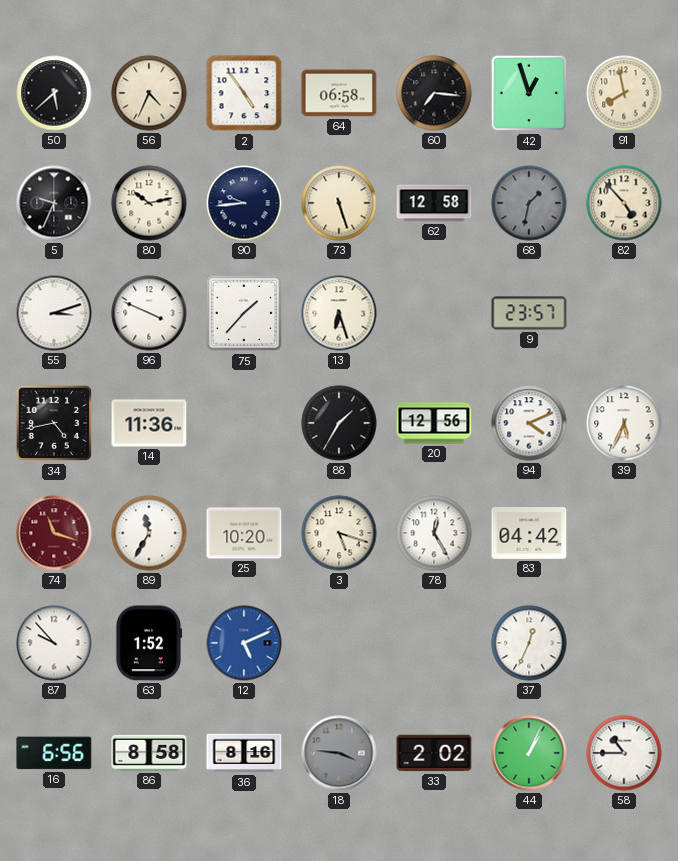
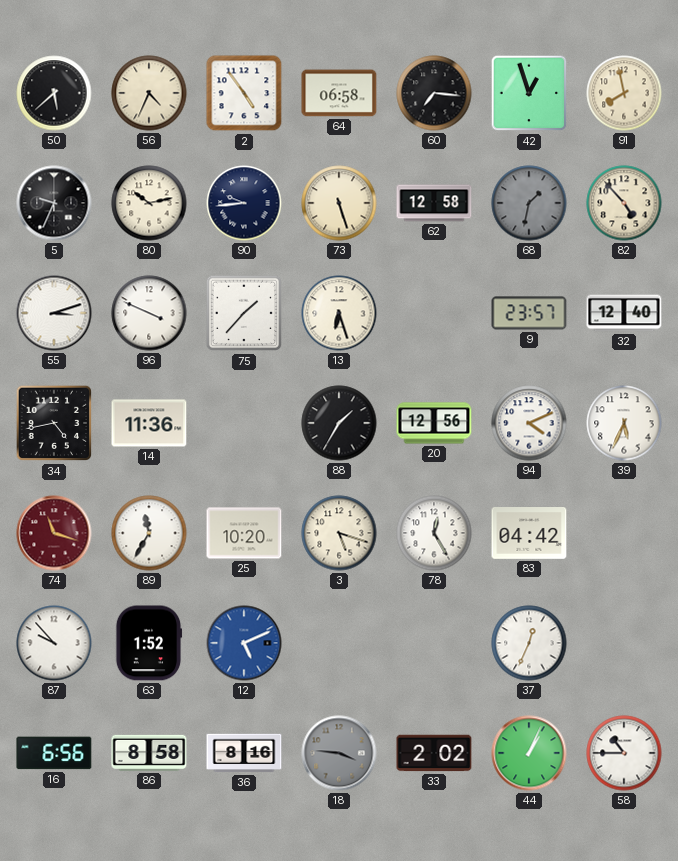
32: none -> 12:40 (624, 313)
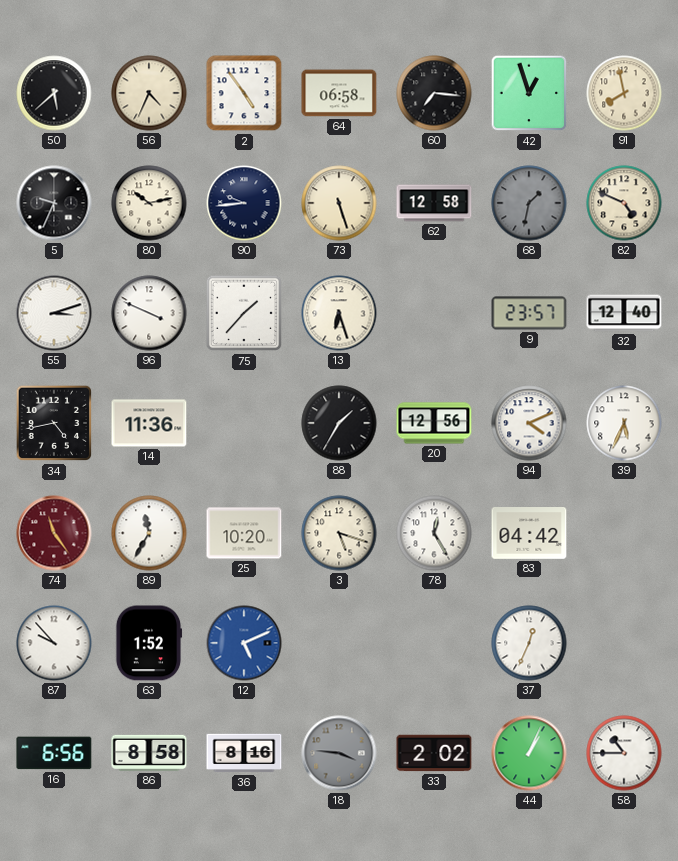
82: 4:53 -> 4:49 (624, 203)
74: 11:18 -> 11:24 (54, 533)
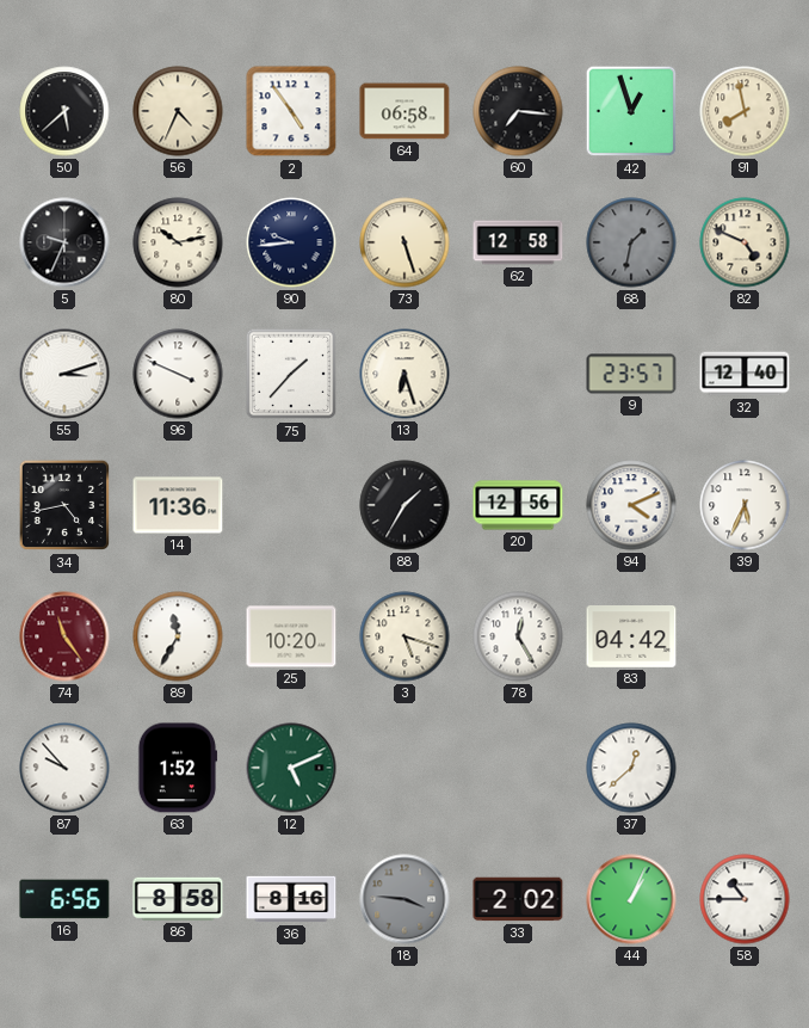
12 dial: blue -> green (291, 768)
37: 12:34 -> 12:38 (631, 768)
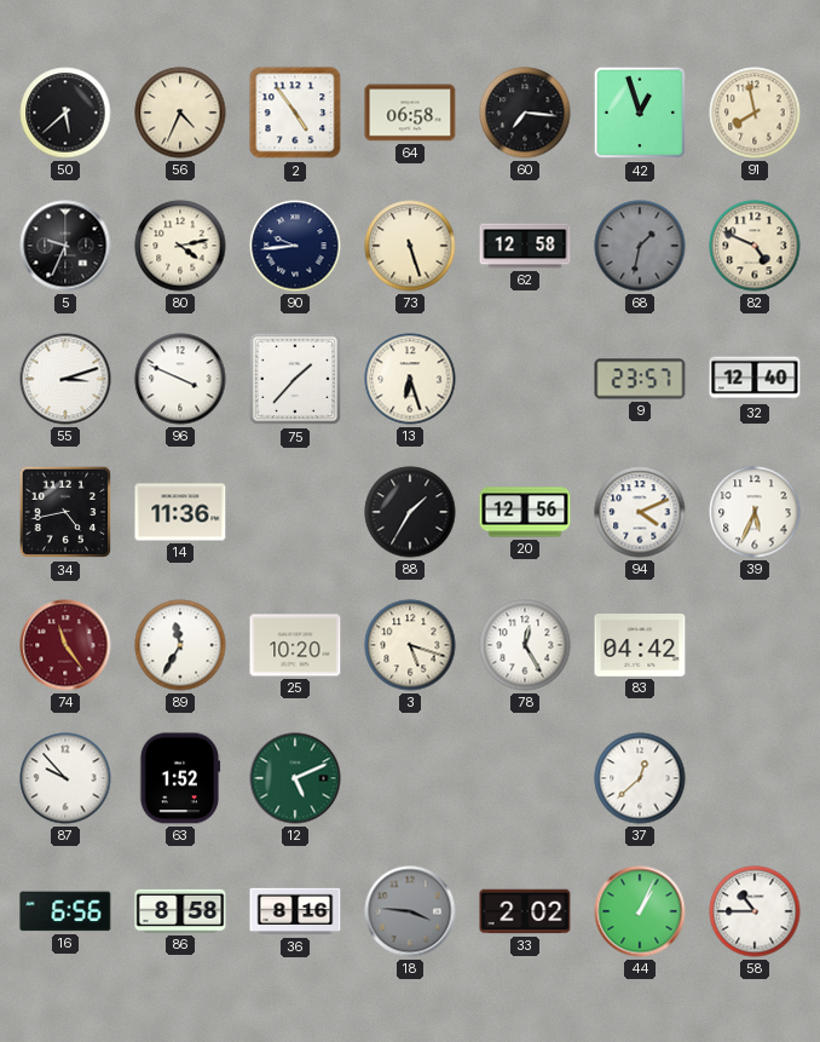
80: 10:13 -> 4:13 (180, 246)
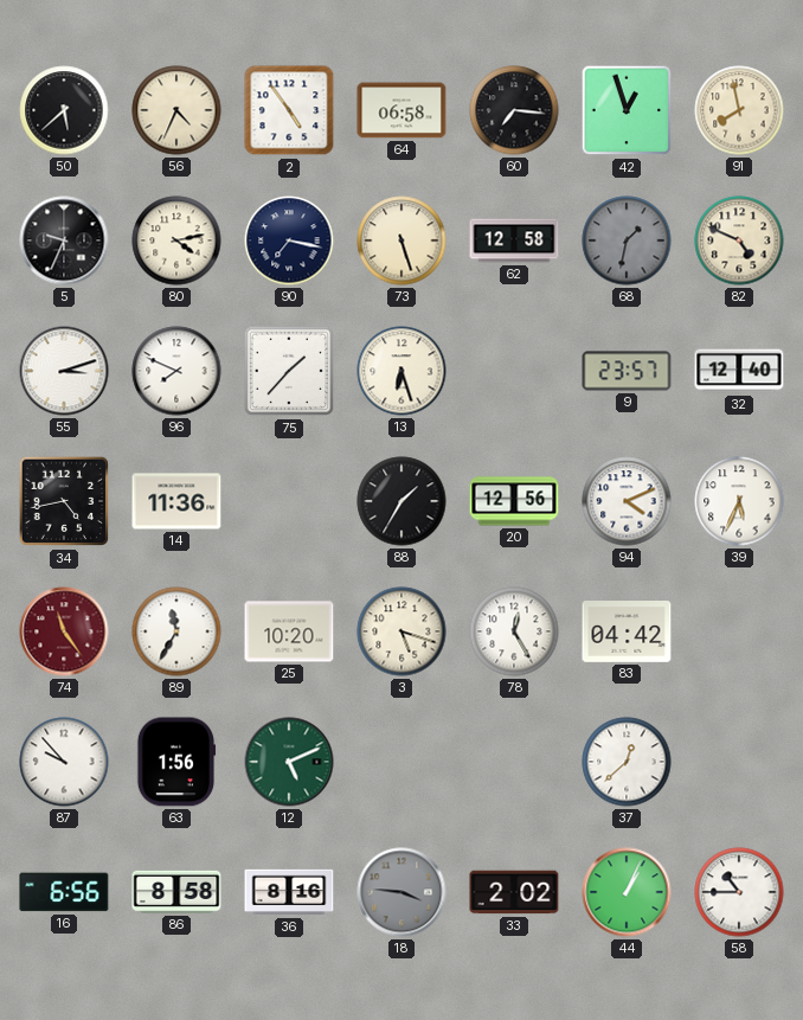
90: 9:44 -> 7:17 (289, 240)
96: 3:49 -> 7:49 (176, 371)
63: 1:52 -> 1:56 (176, 762)
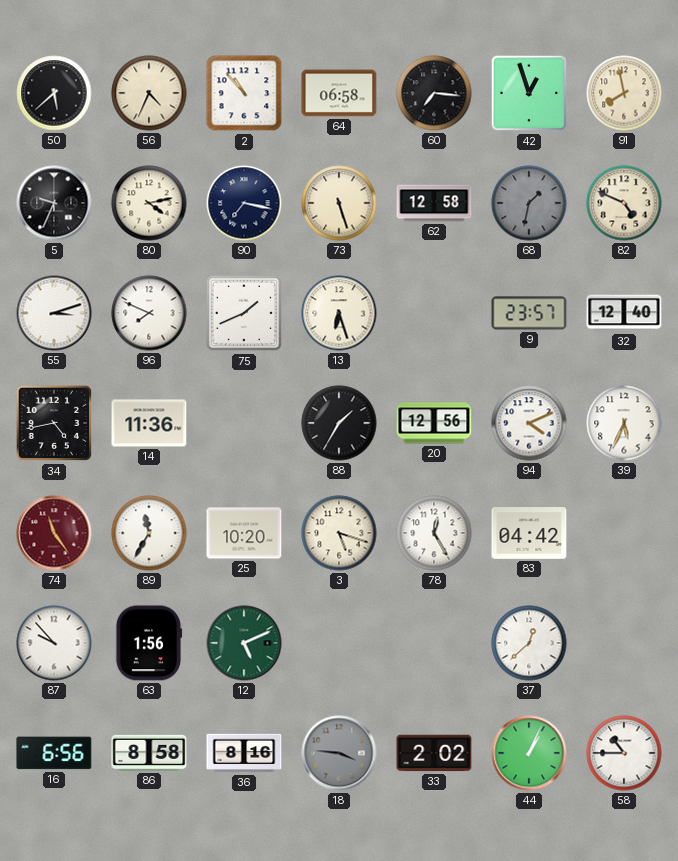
2: 4:54 -> 10:53 (244, 93)
75: 1:37 -> 1:41 (244, 313)
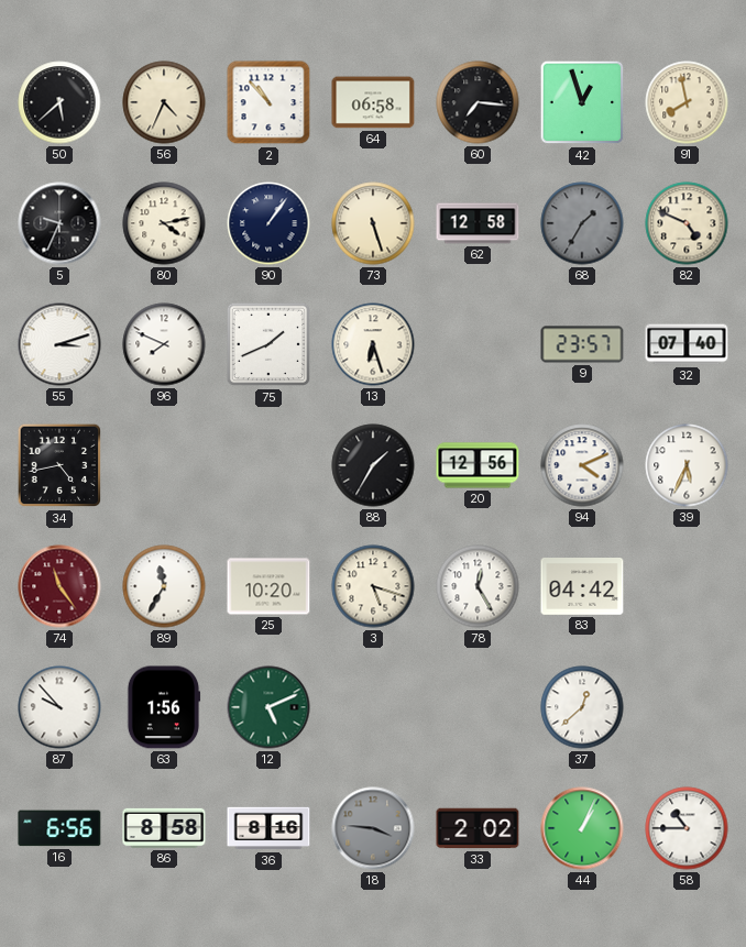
90: 7:17 -> 1:06 (268, 223)
68: 1:32 -> 1:35 (582, 223)
32: 12:40 -> 07:40 (687, 344)
14: 11:36 -> none (149, 423)
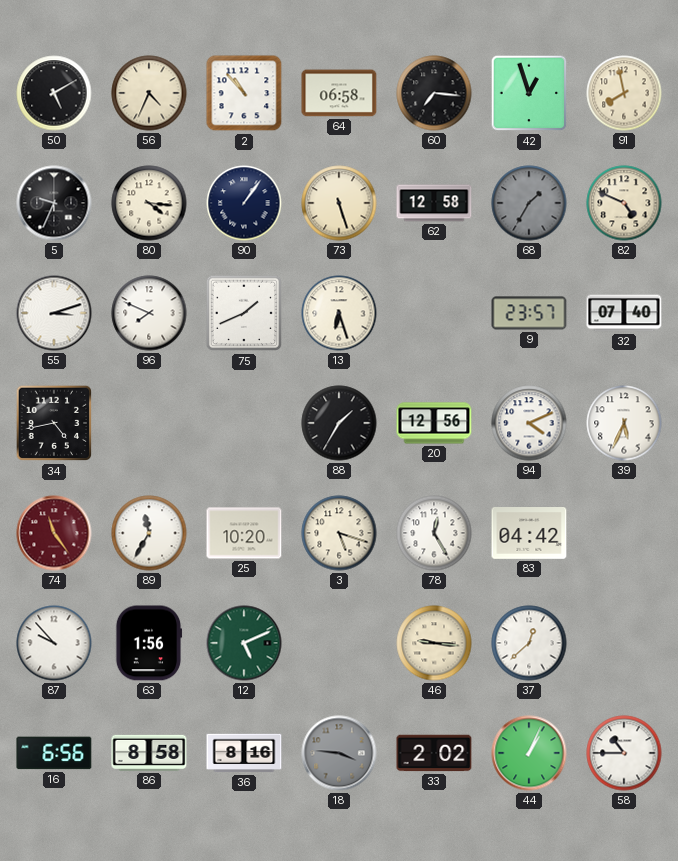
50: 5:38 -> 5:10 (54, 93)
80: 4:13 -> 4:16 (149, 203)
46: none -> 9:16 (434, 643)
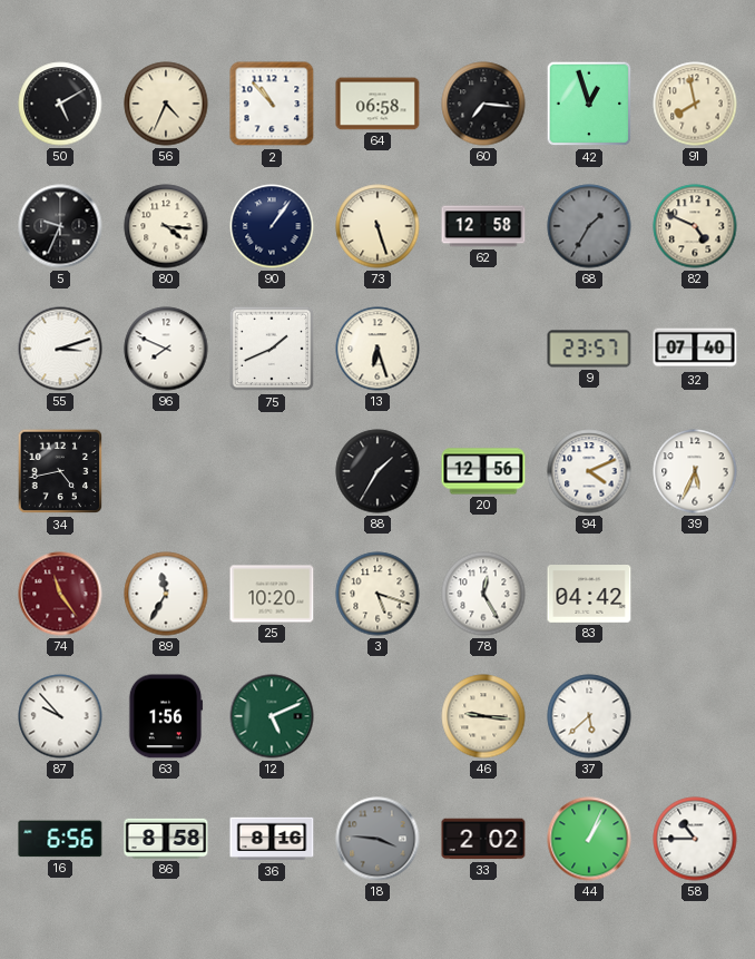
37: 12:38 -> 5:38 (589, 716)
